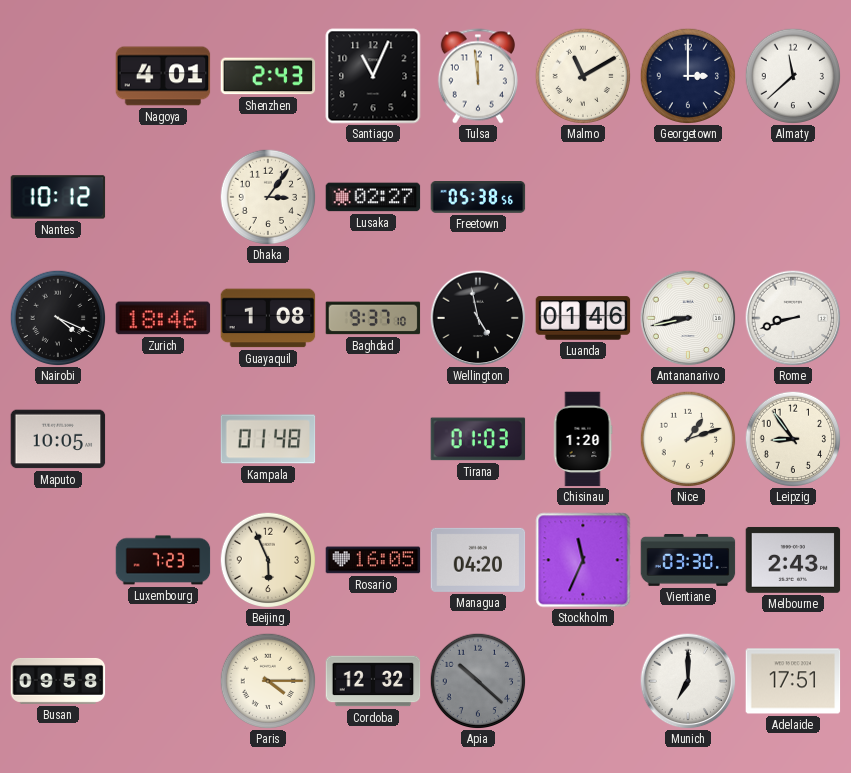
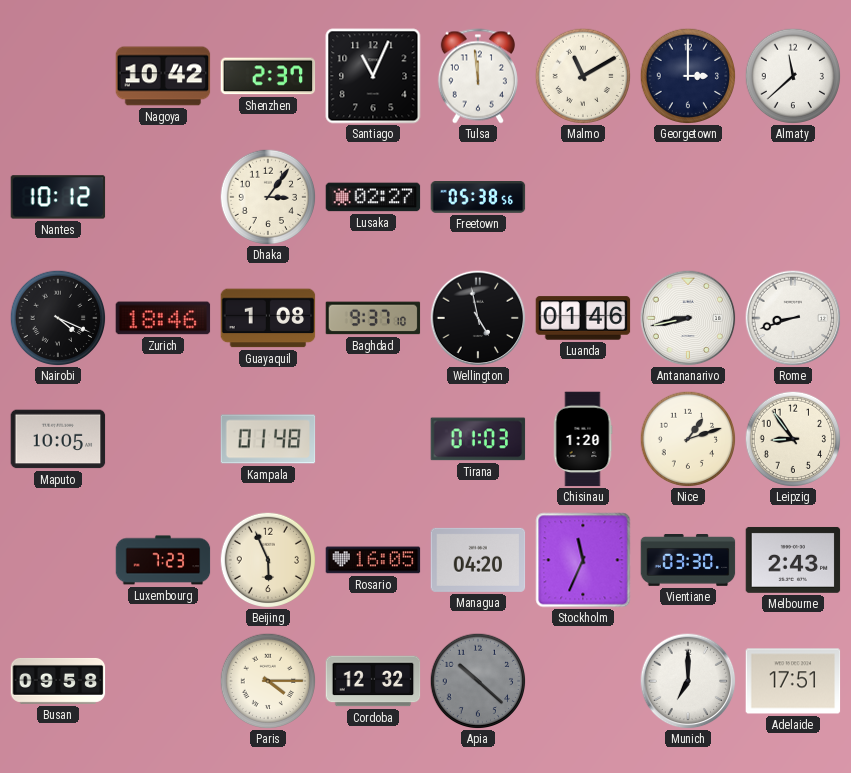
Nagoya: 4:01 -> 10:42 (163, 76)
Shenzhen: 2:43 -> 2:37 (268, 76)
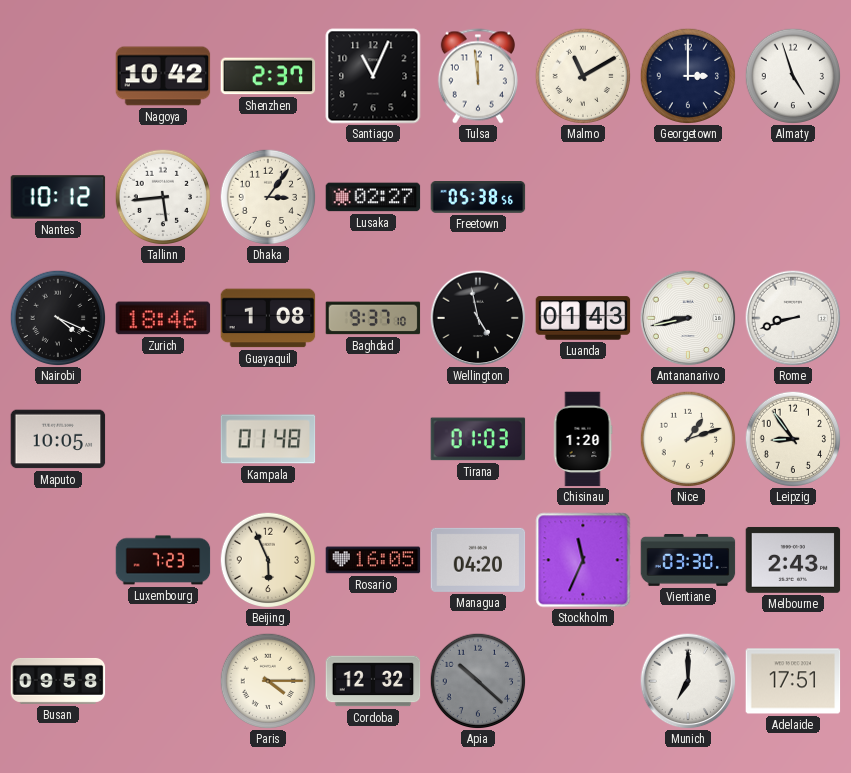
Almaty: 11:38 -> 4:57 (793, 76)
Tallinn: none -> 5:44 (163, 197)
Luanda: 01:46 -> 01:43 (583, 318)
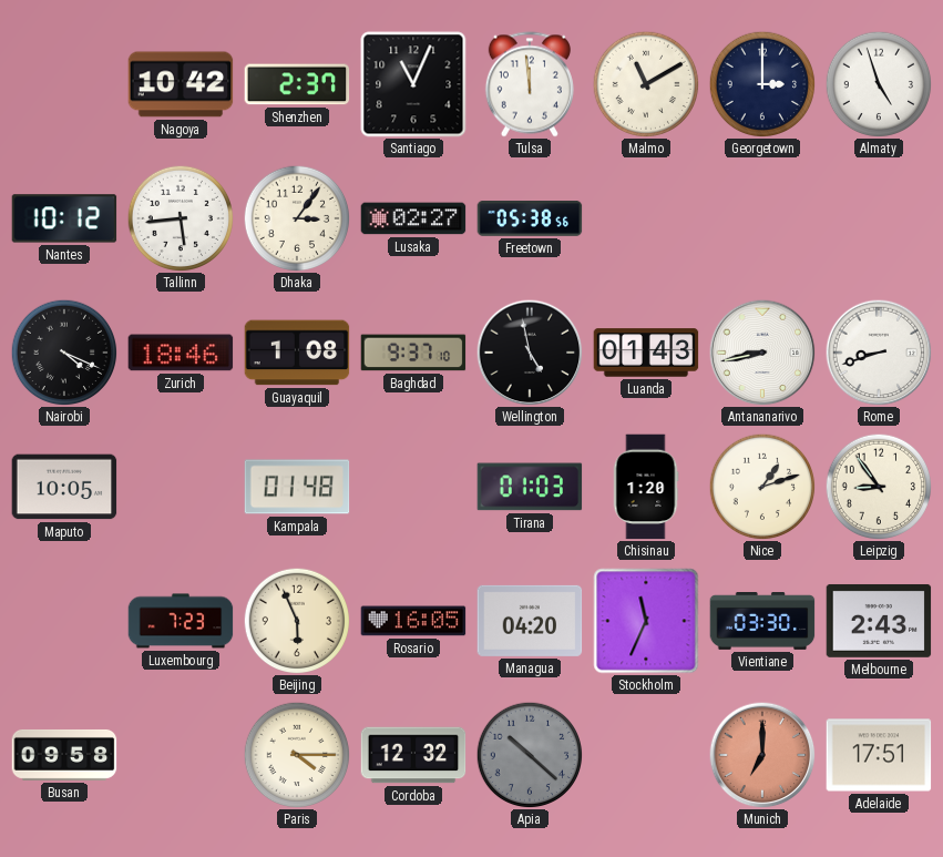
Munich dial: white -> salmon (762, 755)
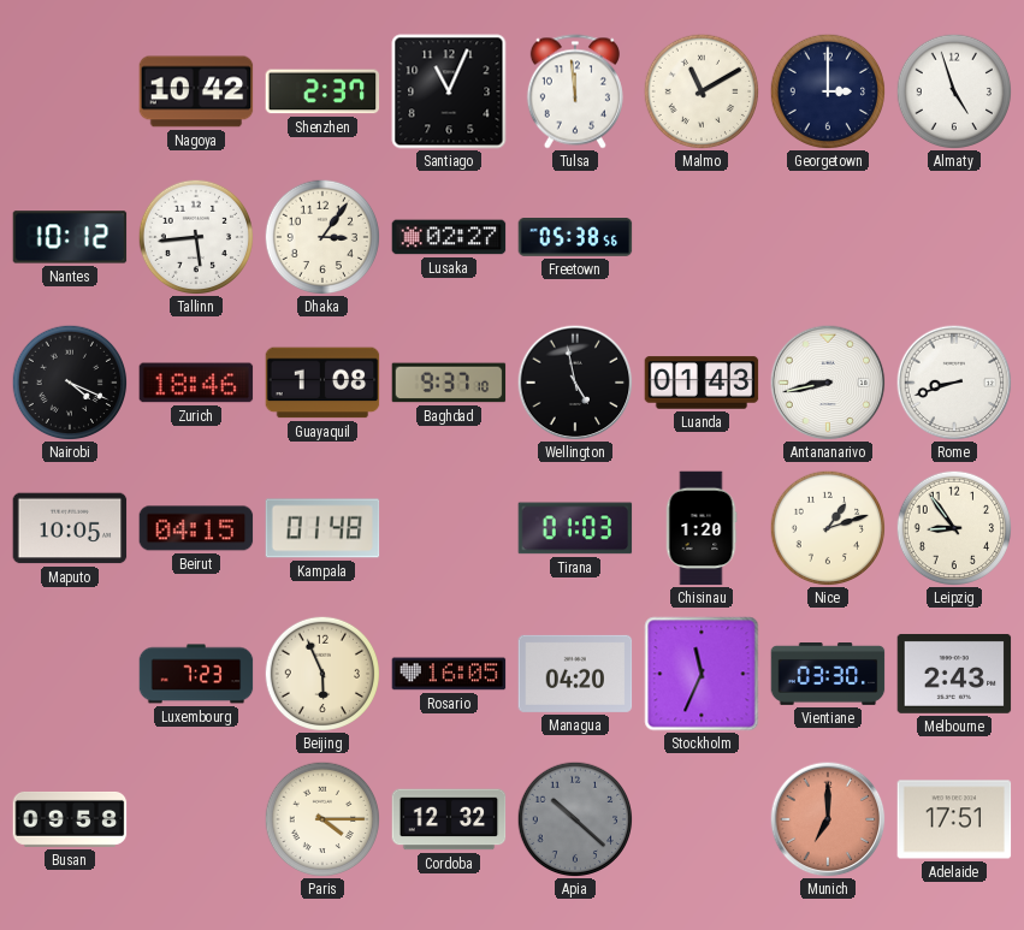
Beirut: none -> 04:15 (196, 528)
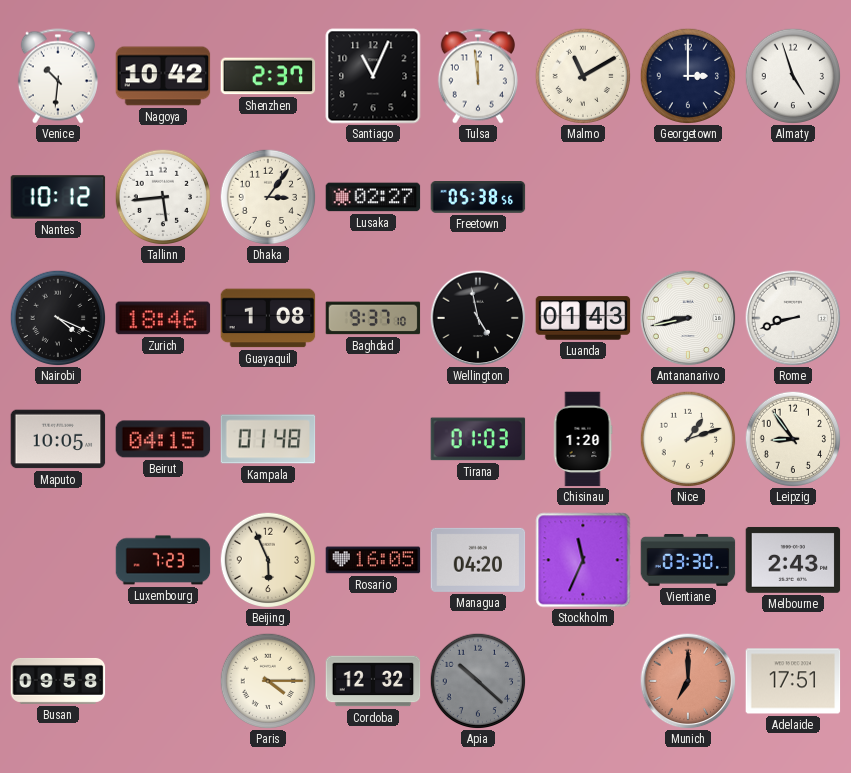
Venice: none -> 10:31 (58, 76)
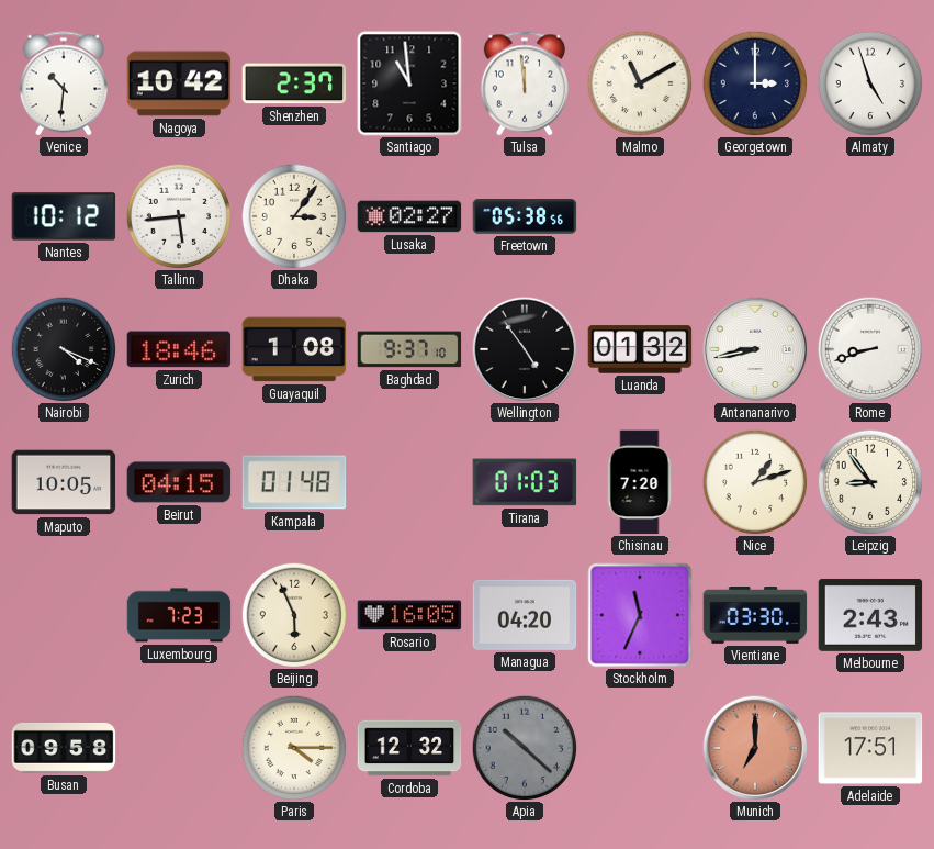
Santiago: 11:04 -> 10:59 (409, 83)
Wellington: 4:58 -> 4:54 (525, 349)
Luanda: 01:43 -> 01:32 (640, 349)
Chisinau: 1:20 -> 7:20 (640, 482)
